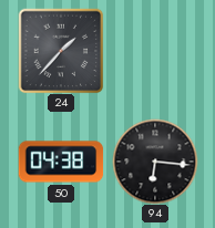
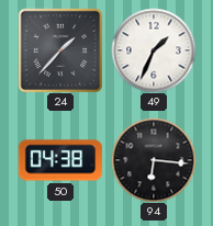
49: none -> 1:34 (154, 50)
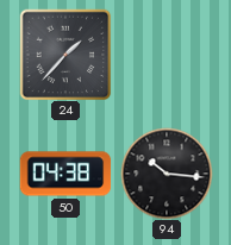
49: 1:34 -> none (154, 50)
94: 6:16 -> 10:16 (167, 174)
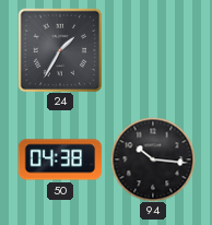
24: 1:37 -> 1:35 (60, 50)
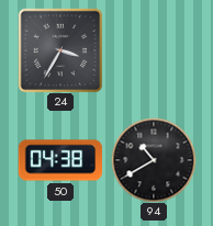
24: 1:35 -> 3:35 (60, 50)
94: 10:16 -> 10:40 (154, 160)
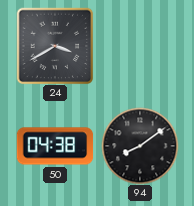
24: 3:35 -> 3:40 (55, 46)
94: 10:40 -> 8:09 (140, 146)
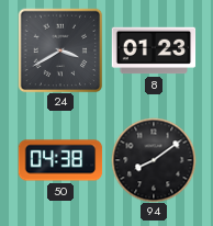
8: none -> 01:23 (154, 50)
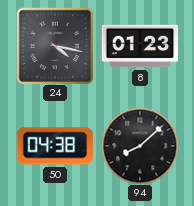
24: 3:40 -> 4:17 (55, 46)
94: 8:09 -> 8:08 (140, 146)
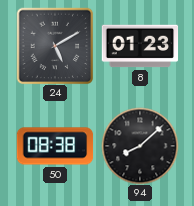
24: 4:17 -> 5:10 (55, 46)
50: 04:38 -> 08:38 (55, 146)
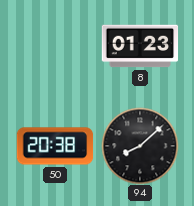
24: 5:10 -> none (55, 46)
50: 08:38 -> 20:38 (55, 146)
